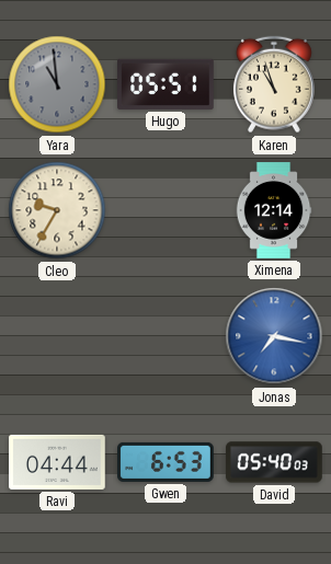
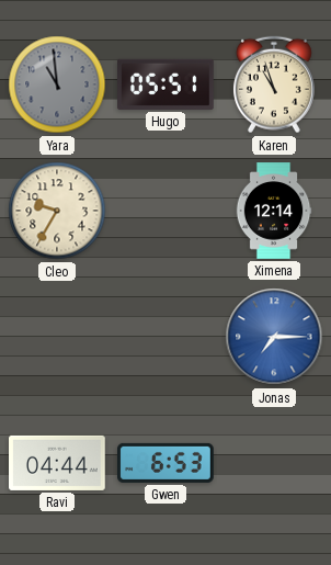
Jonas: 7:17 -> 7:15 (274, 337)
David: 05:40 -> none (274, 462)
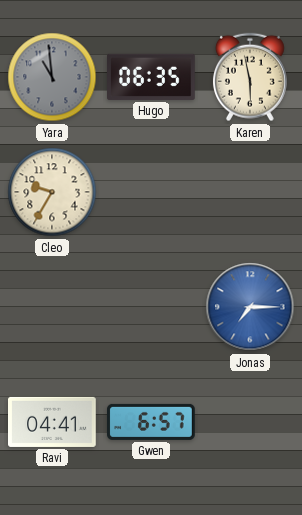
Hugo: 05:51 -> 06:35 (152, 77)
Karen: 10:57 -> 5:58 (250, 77)
Ximena: 12:14 -> none (274, 211)
Ravi: 04:44 -> 04:41 (53, 422)
Gwen: 6:53 -> 6:57 (151, 422)
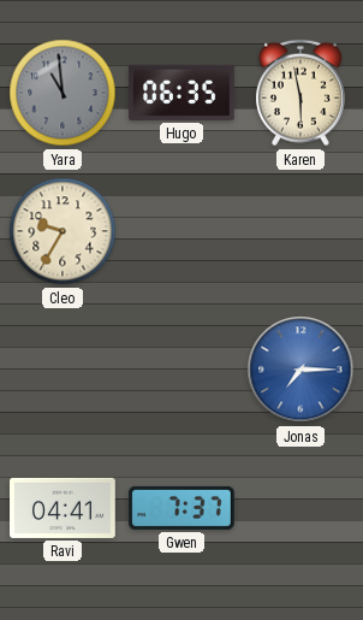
Gwen: 6:57 -> 7:37 (181, 508)
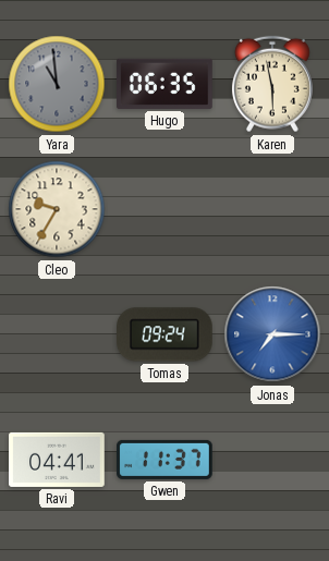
Tomas: none -> 09:24 (166, 334)
Gwen: 7:37 -> 11:37 (164, 460)
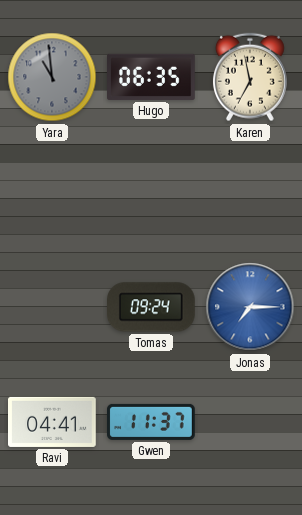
Karen: 5:58 -> 6:58 (250, 77)
Cleo: 9:35 -> none (57, 209)
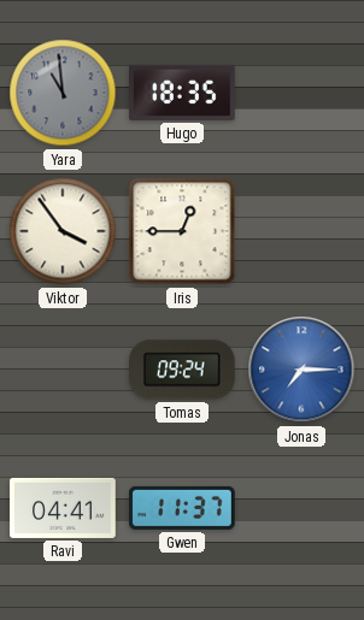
Hugo: 06:35 -> 18:35 (183, 93)
Karen: 6:58 -> none (250, 77)
Viktor: none -> 3:54 (63, 231)
Iris: none -> 12:45 (182, 231)
